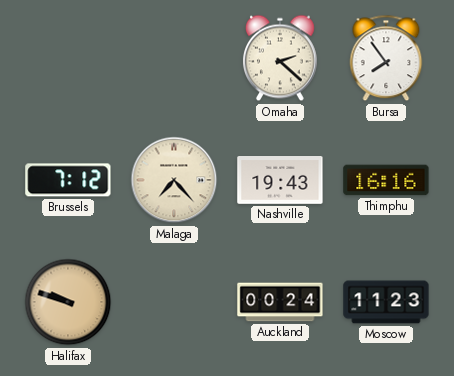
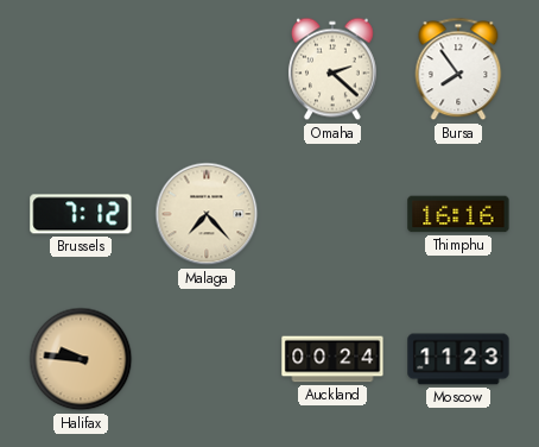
Nashville: 19:43 -> none (280, 181)
Halifax: 9:48 -> 9:46 (81, 359)
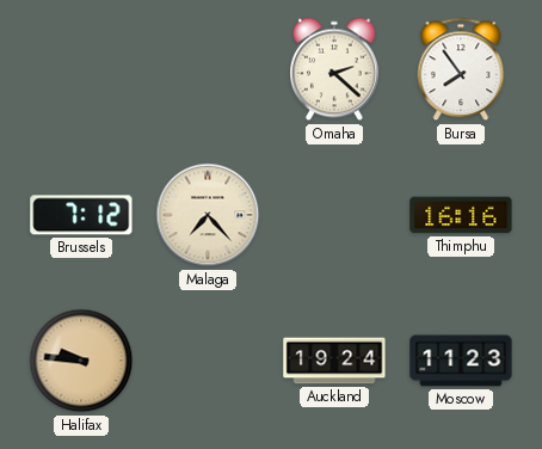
Auckland: 00:24 -> 19:24 (334, 361)
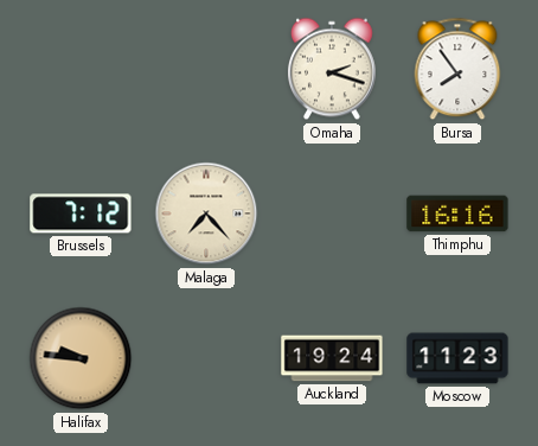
Omaha: 2:22 -> 2:18 (332, 69)
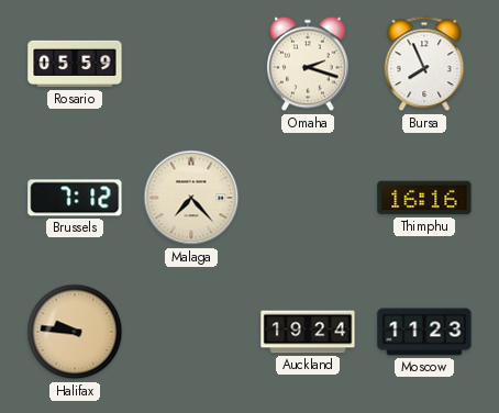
Rosario: none -> 05:59 (75, 64)
Bursa: 7:54 -> 7:56 (424, 64)
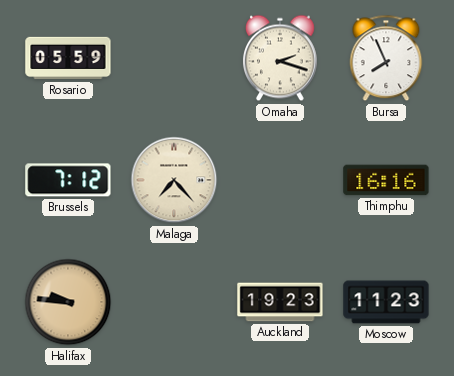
Auckland: 19:24 -> 19:23 (280, 302)
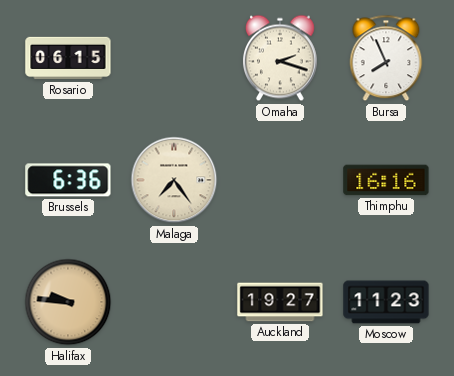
Rosario: 05:59 -> 06:15 (68, 58)
Brussels: 7:12 -> 6:36 (68, 180)
Malaga: 7:23 -> 7:24 (174, 180)
Auckland: 19:23 -> 19:27 (280, 302)
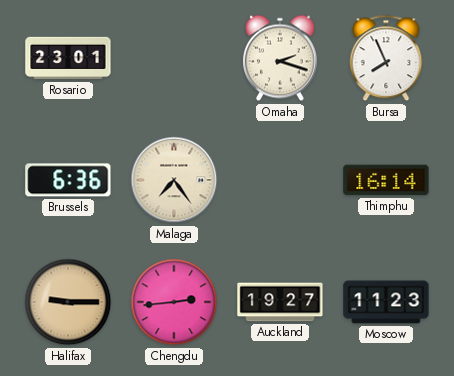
Rosario: 06:15 -> 23:01 (68, 58)
Thimphu: 16:16 -> 16:14 (386, 180)
Halifax: 9:46 -> 9:15 (68, 302)
Chengdu: none -> 2:44 (174, 302)
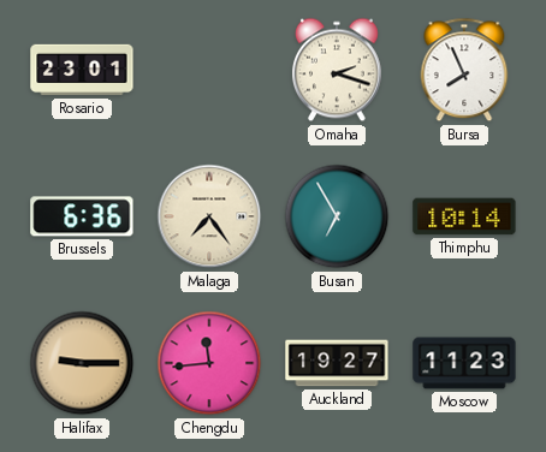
Busan: none -> 6:55 (337, 216)
Thimphu: 16:14 -> 10:14 (464, 216)
Chengdu: 2:44 -> 11:44 (209, 363)
